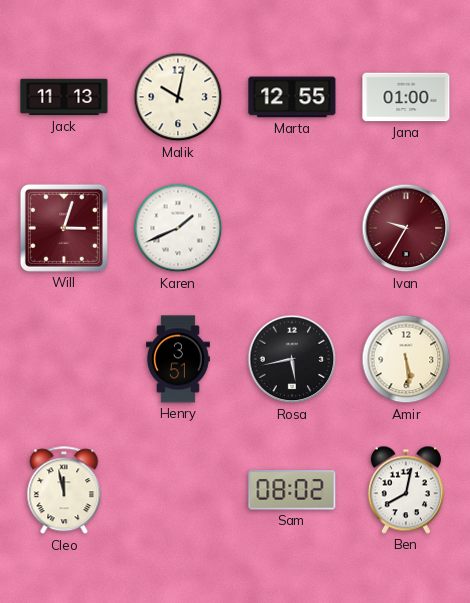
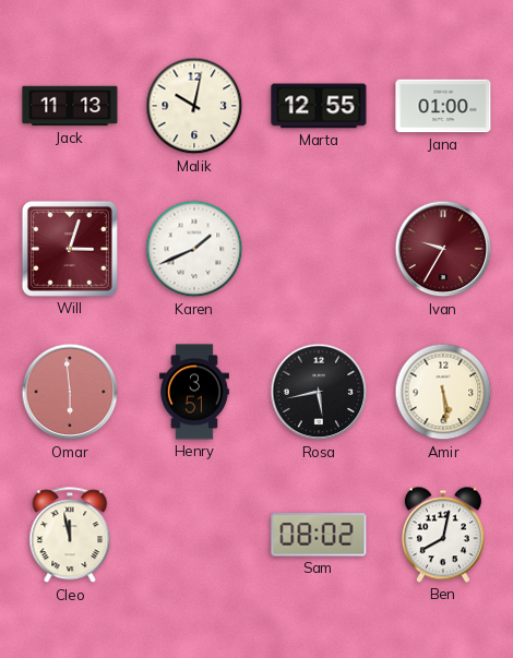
Omar: none -> 5:59 (70, 392)
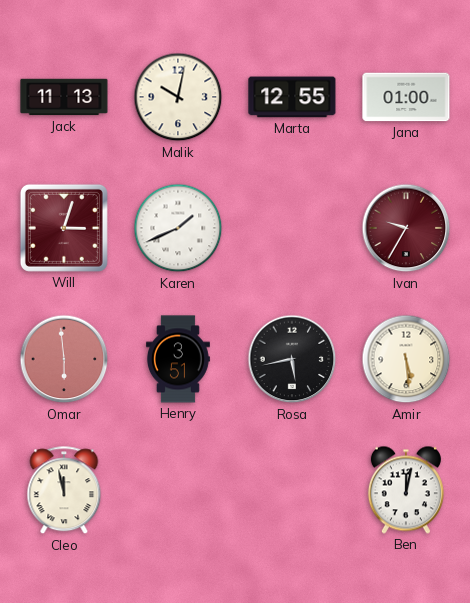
Sam: 08:02 -> none (319, 535)
Ben: 8:02 -> 12:02 (406, 490)
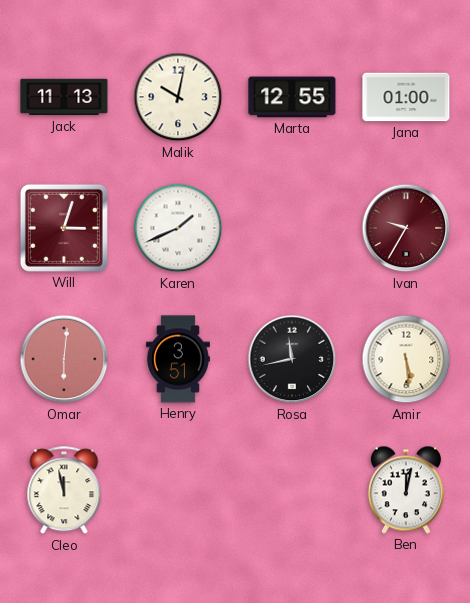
Omar: 5:59 -> 6:01 (64, 359)
Rosa: 5:43 -> 11:43 (292, 359)
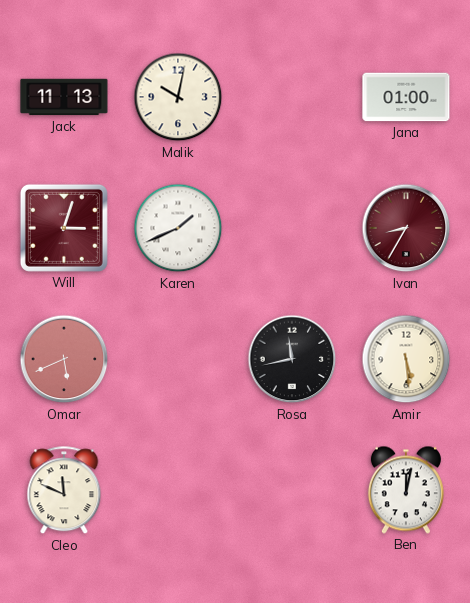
Marta: 12:55 -> none (292, 97)
Ivan: 9:35 -> 8:35 (406, 228)
Omar: 6:01 -> 5:41 (64, 359)
Henry: 3:51 -> none (178, 359)
Cleo: 11:58 -> 11:49 (64, 491)
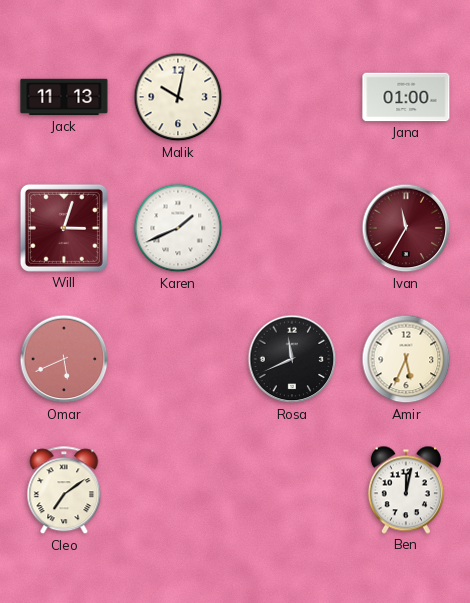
Ivan: 8:35 -> 11:35 (406, 228)
Rosa: 11:43 -> 11:41 (292, 359)
Amir: 5:29 -> 5:34 (406, 359)
Cleo: 11:49 -> 7:09 (64, 491)
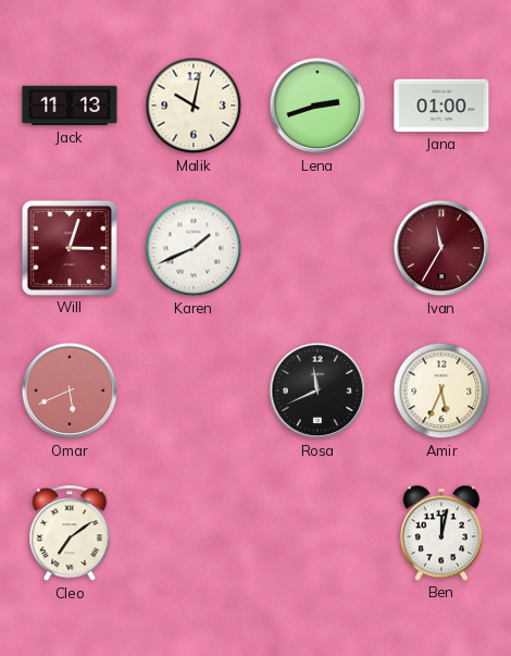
Lena: none -> 2:42 (317, 106)
